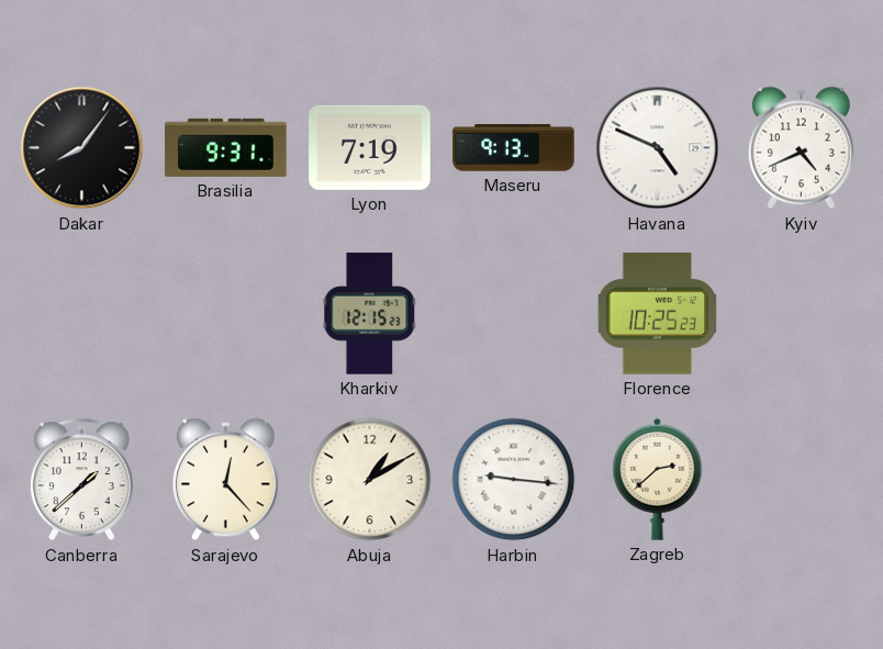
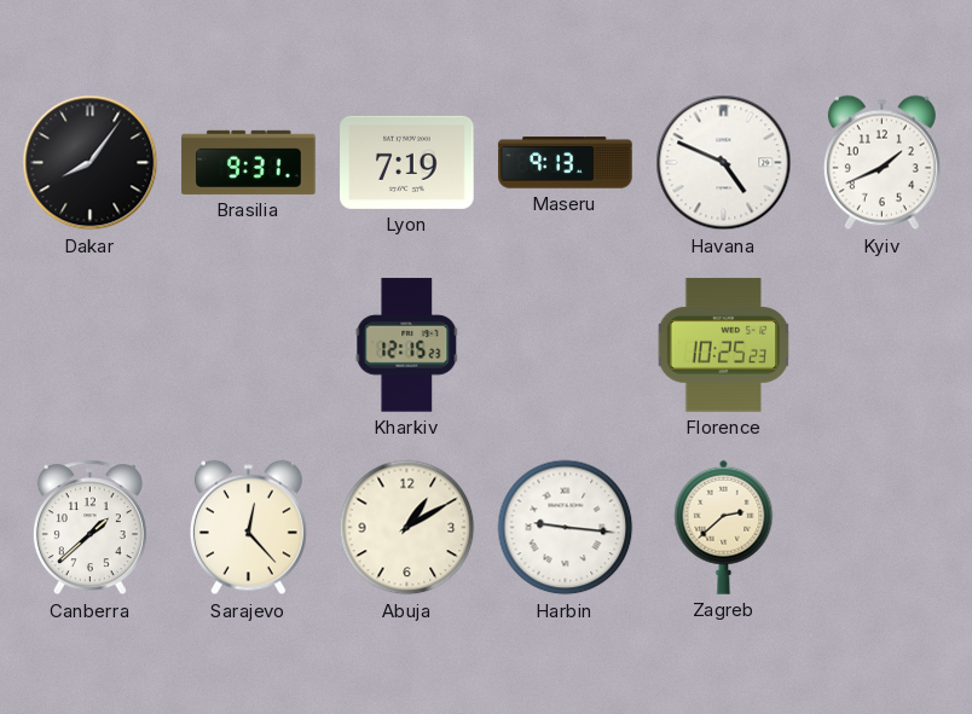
Kyiv: 4:41 -> 1:41 (881, 163)
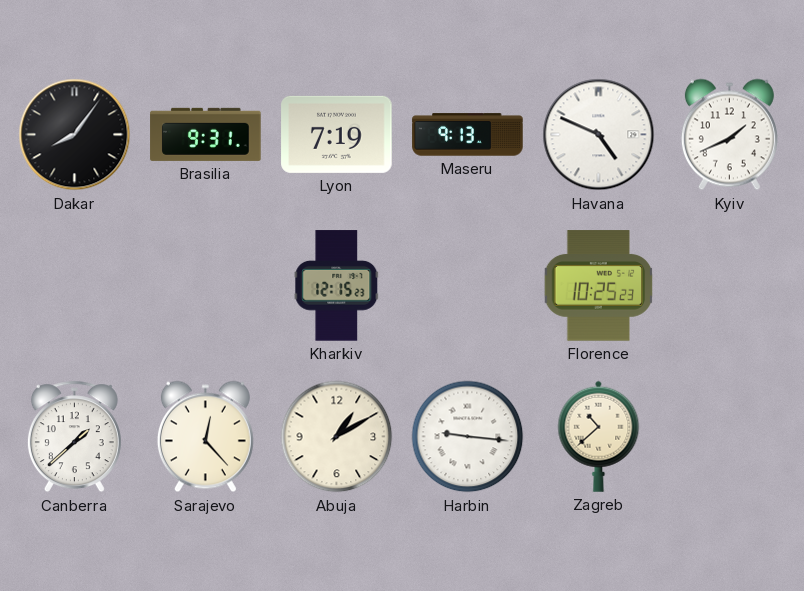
Zagreb: 2:38 -> 10:38 (599, 436)
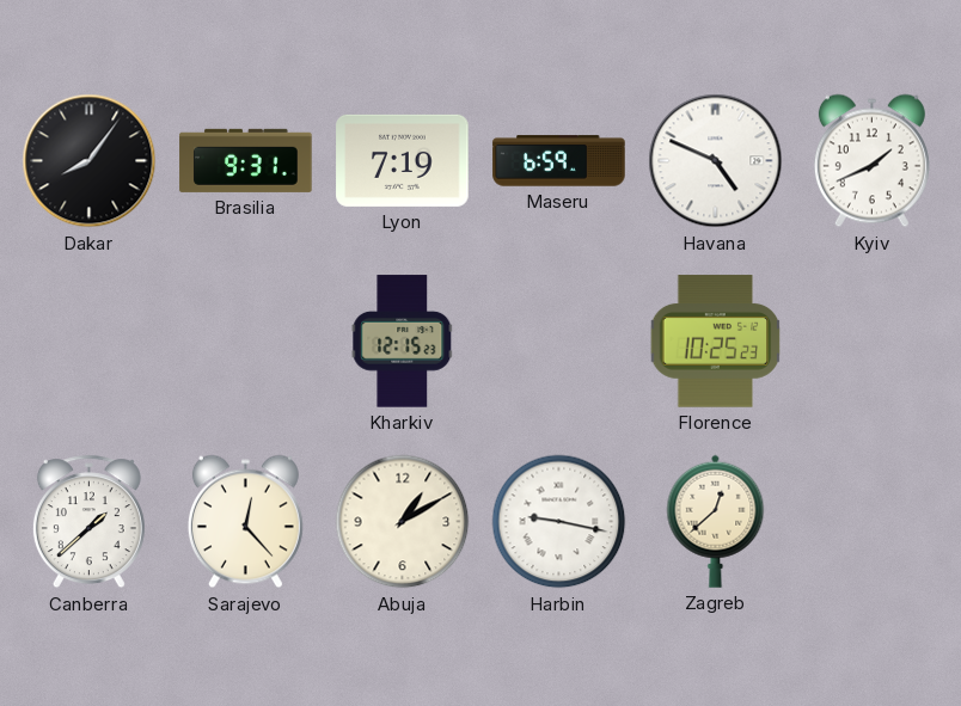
Maseru: 9:13 -> 6:59 (559, 161)
Harbin: 9:16 -> 9:17 (559, 522)
Zagreb: 10:38 -> 12:38 (716, 521)
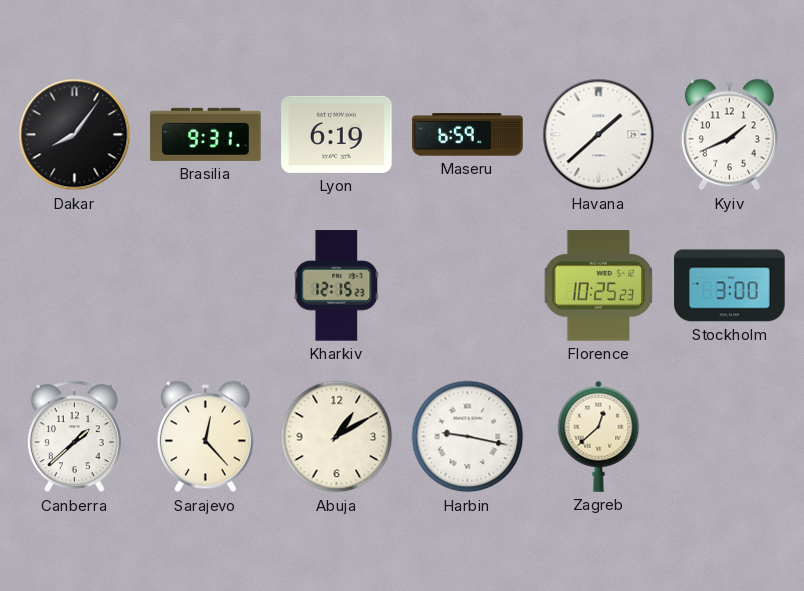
Lyon: 7:19 -> 6:19 (337, 134)
Havana: 4:49 -> 1:38 (599, 135)
Stockholm: none -> 3:00 (730, 286)
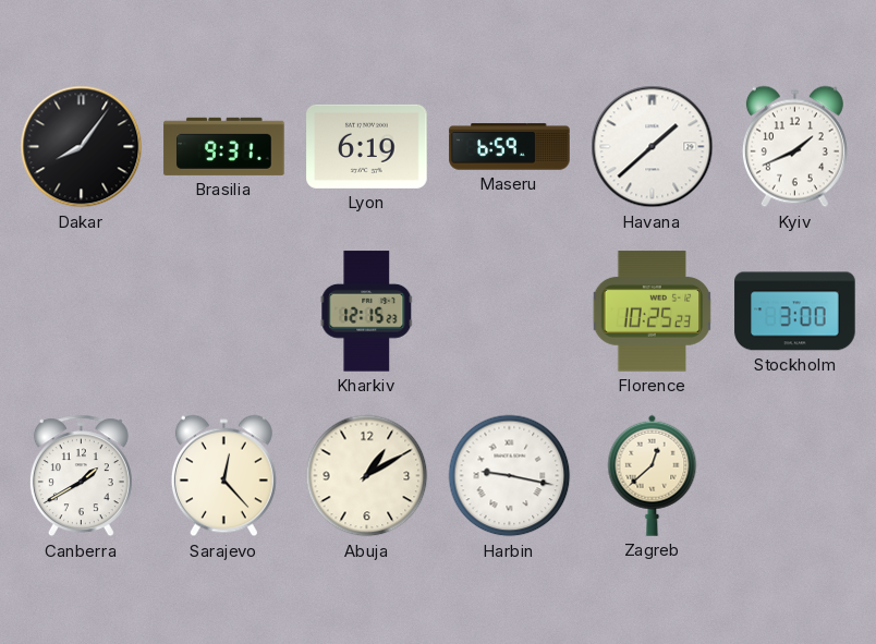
Canberra: 1:38 -> 1:40 (81, 476)
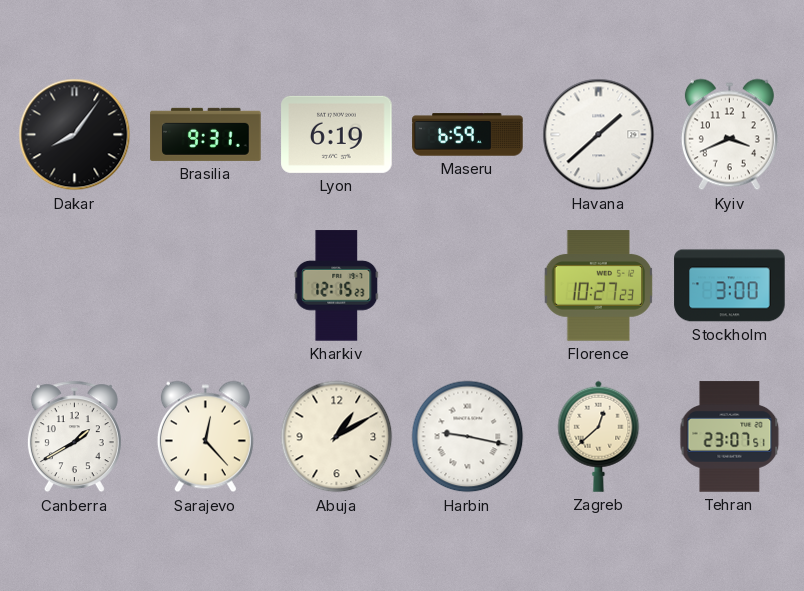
Kyiv: 1:41 -> 3:41 (729, 135)
Florence: 10:25 -> 10:27 (599, 286)
Tehran: none -> 23:07 (730, 437)
